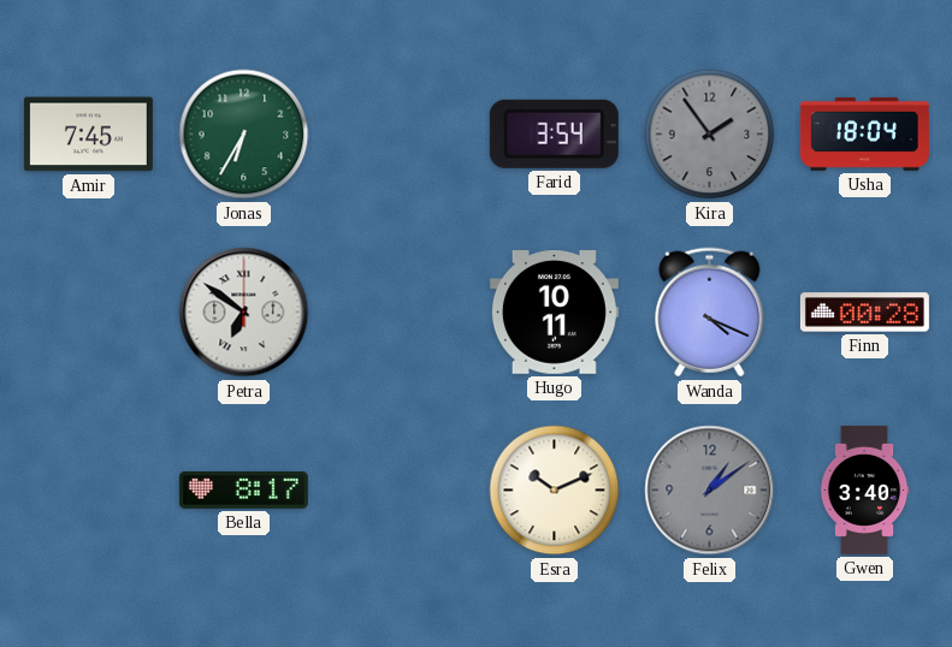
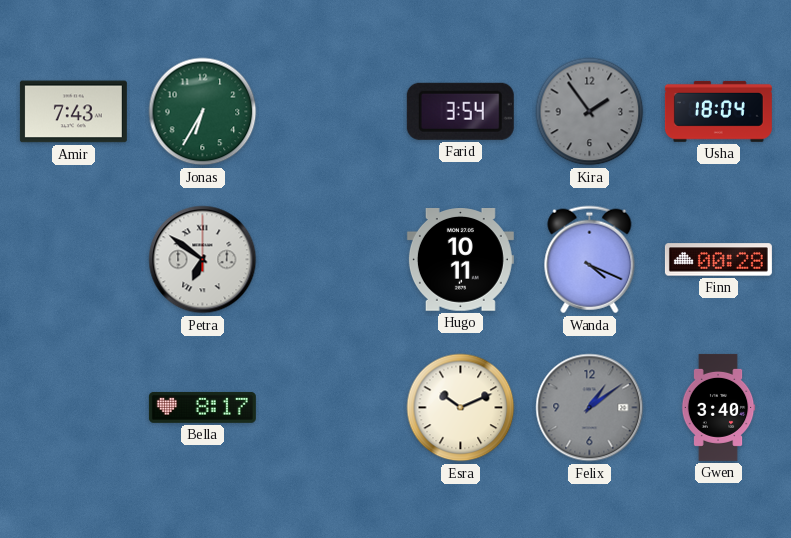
Amir: 7:45 -> 7:43 (73, 112)
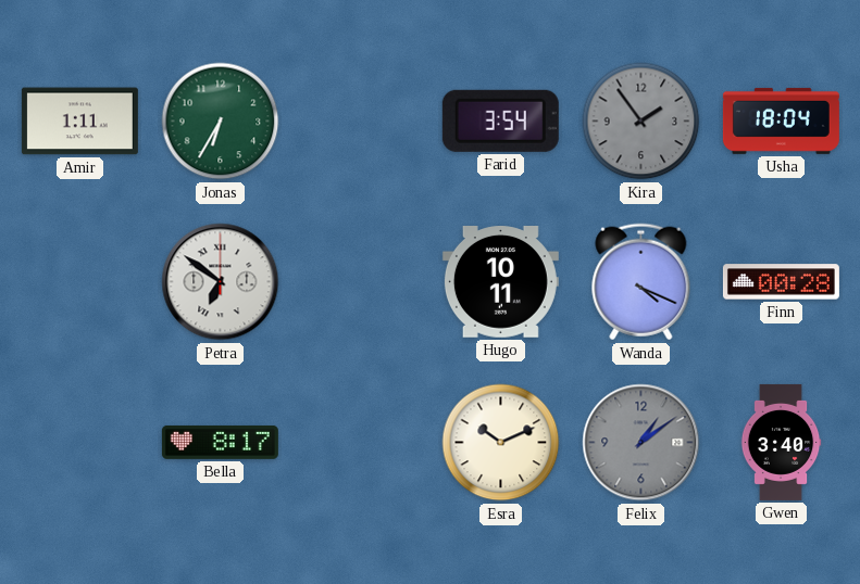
Amir: 7:43 -> 1:11 (79, 122)
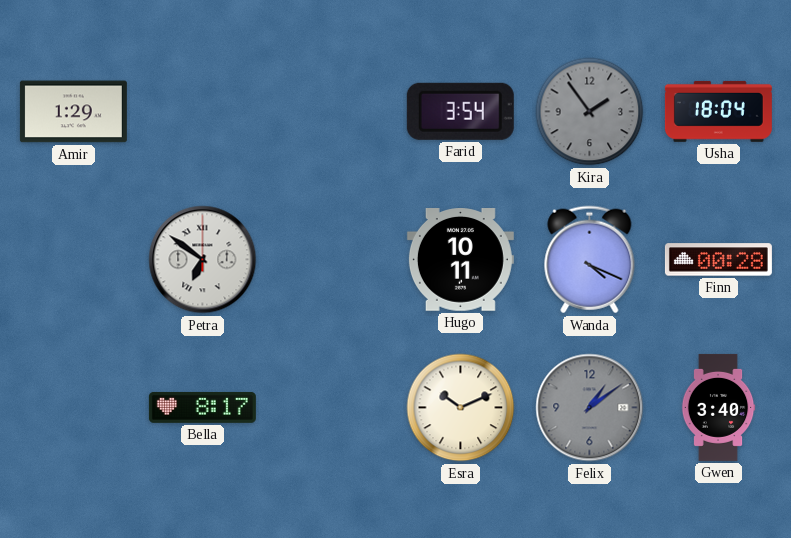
Amir: 1:11 -> 1:29 (73, 112)
Jonas: 6:35 -> none (221, 122)
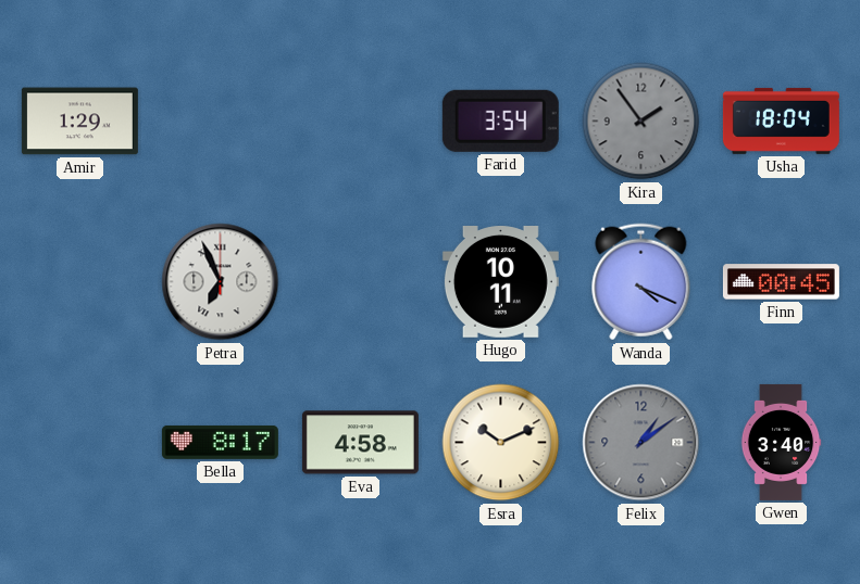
Petra: 6:51 -> 6:56 (221, 282)
Finn: 00:28 -> 00:45 (781, 282)
Eva: none -> 4:58 (360, 443)
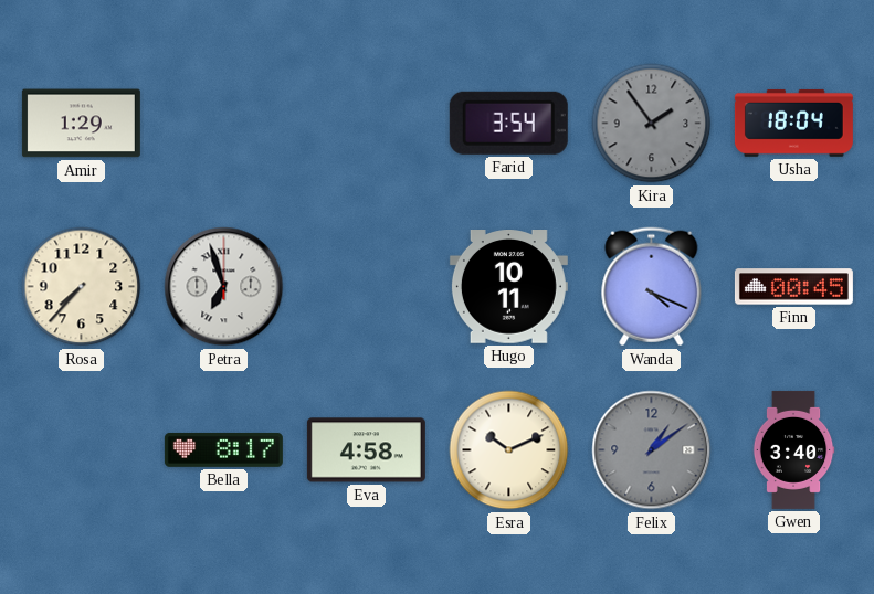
Rosa: none -> 7:37 (82, 287)
Petra: 6:56 -> 6:57 (224, 287)
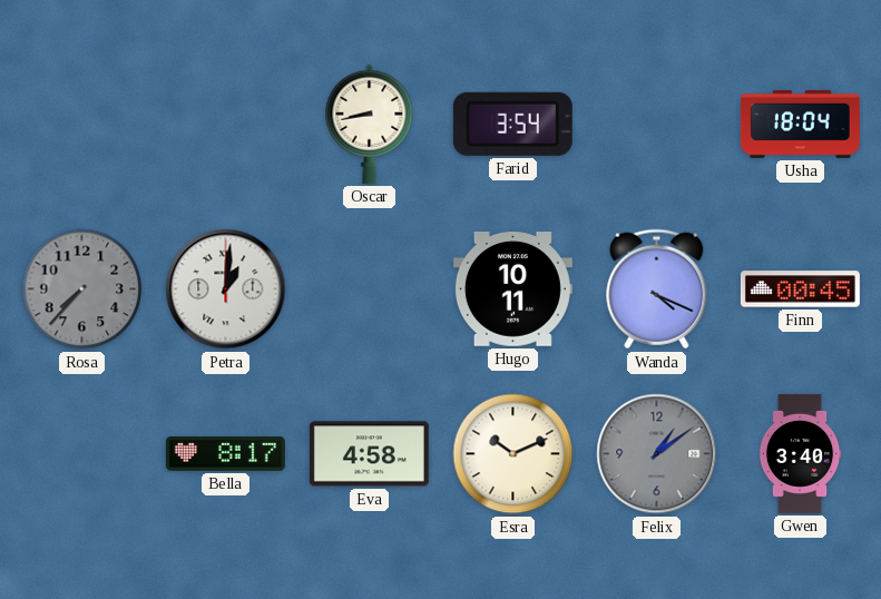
Amir: 1:29 -> none (81, 124)
Oscar: none -> 8:43 (370, 124)
Kira: 1:54 -> none (652, 124)
Rosa dial: cream -> grey (82, 289)
Petra: 6:57 -> 1:01 (226, 289)
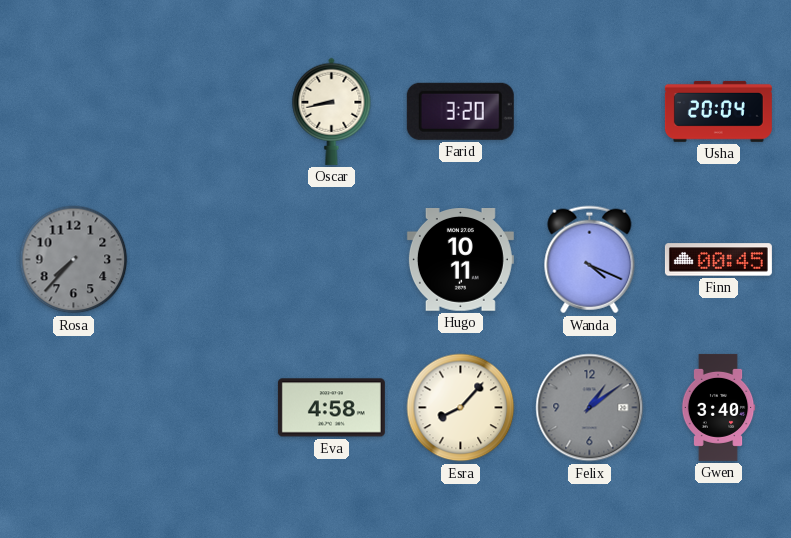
Farid: 3:54 -> 3:20 (460, 111)
Usha: 18:04 -> 20:04 (718, 111)
Petra: 1:01 -> none (226, 289)
Bella: 8:17 -> none (225, 453)
Esra: 10:11 -> 8:07 (461, 408)
